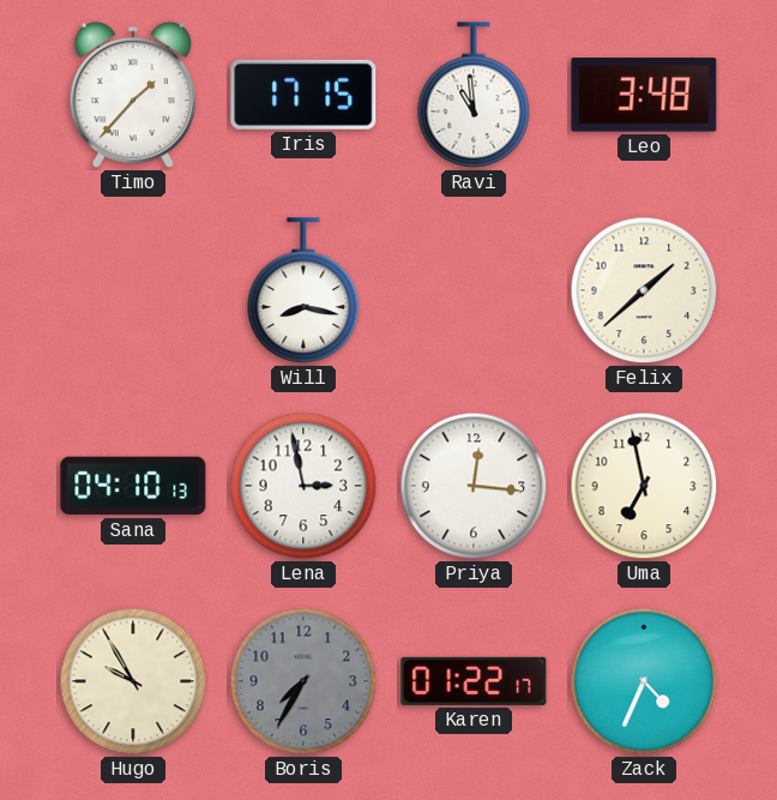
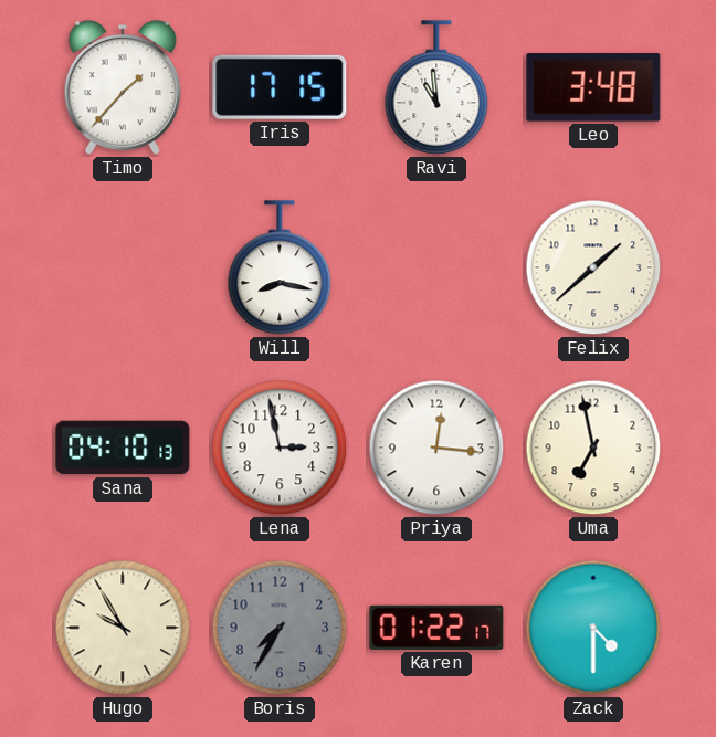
Zack: 4:34 -> 4:30 (593, 628)
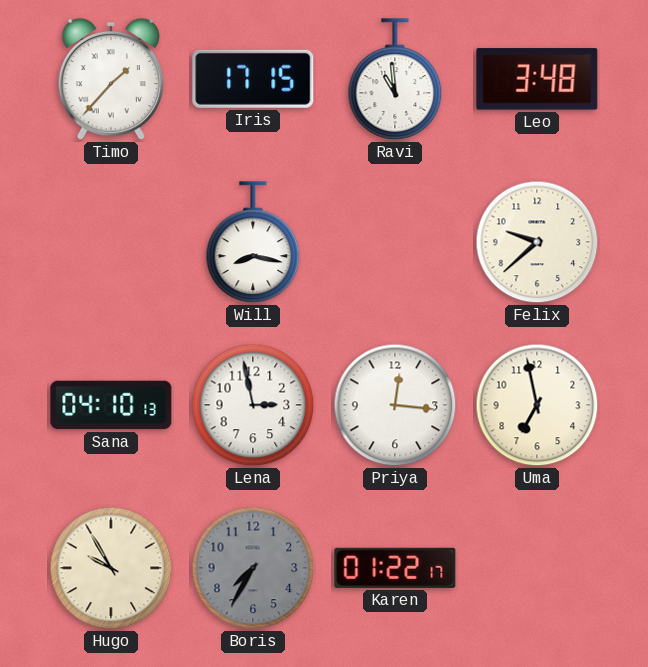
Felix: 1:38 -> 9:38 (537, 242)
Zack: 4:30 -> none (593, 628)
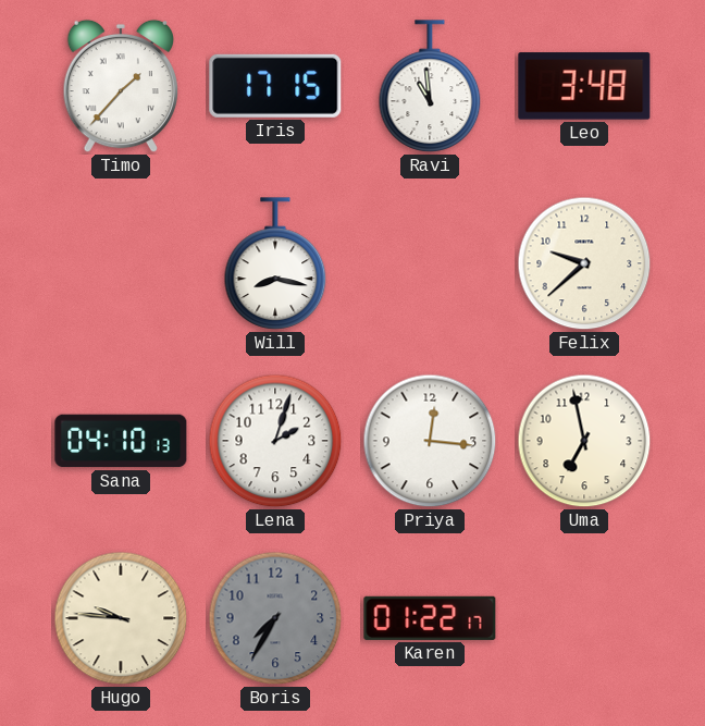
Lena: 2:58 -> 2:03 (275, 441)
Hugo: 9:55 -> 9:46 (121, 618)
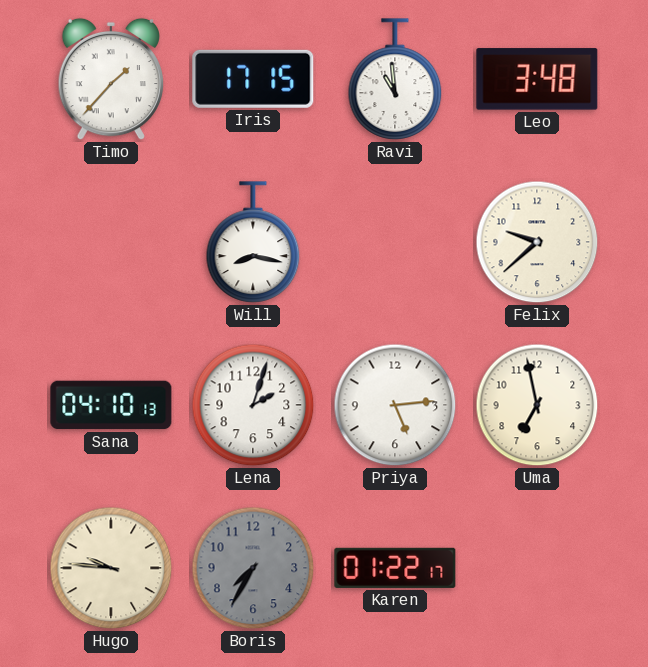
Priya: 12:16 -> 5:14 (395, 405)
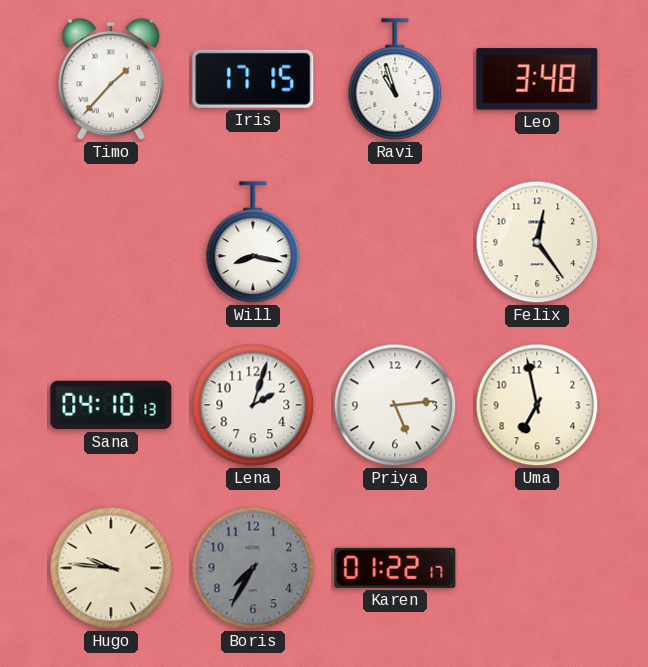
Ravi: 10:59 -> 10:57 (395, 79)
Felix: 9:38 -> 12:24 (537, 242)
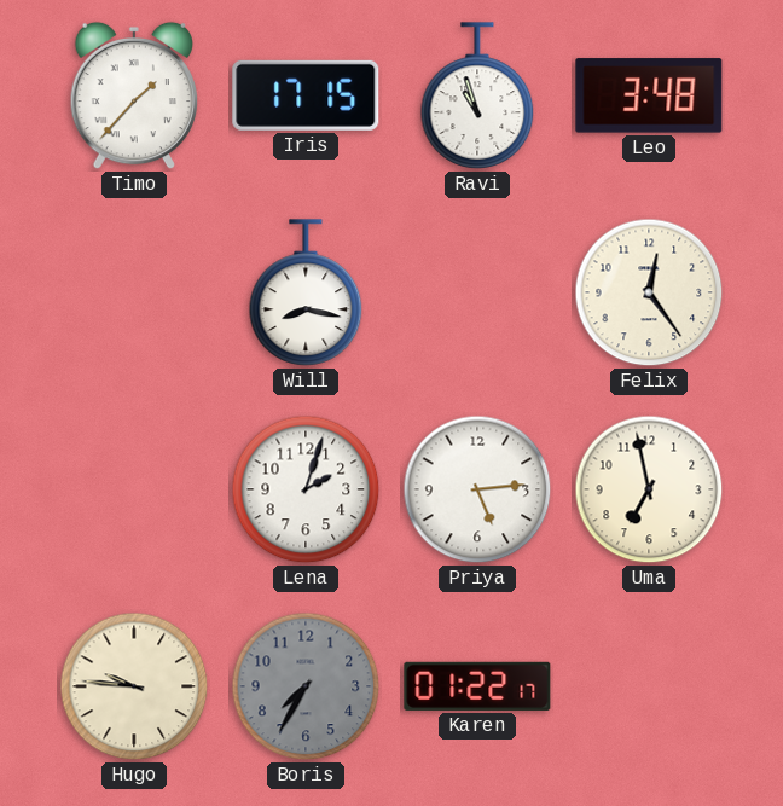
Sana: 04:10 -> none (111, 405)
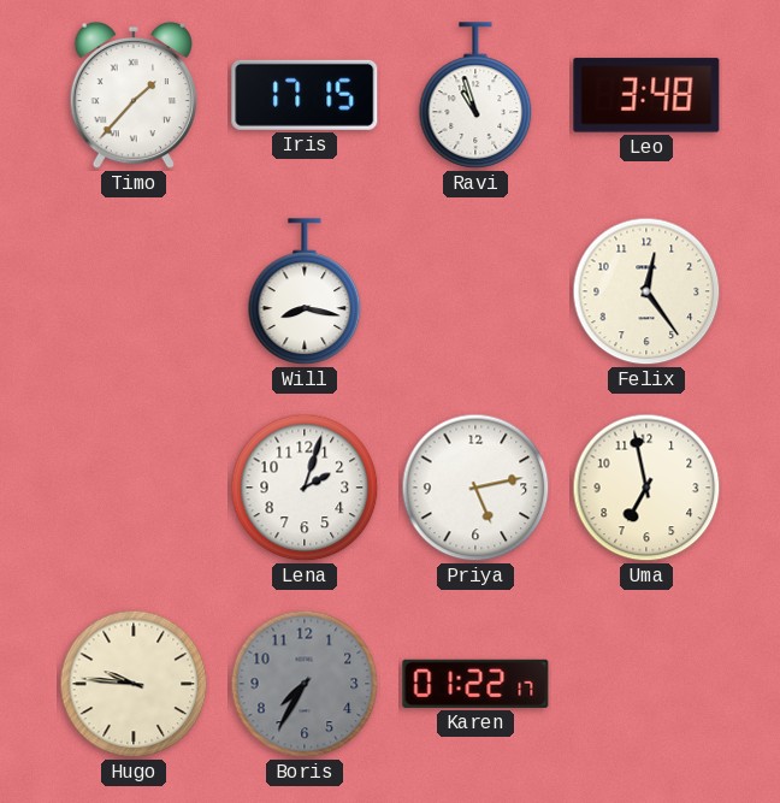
Priya: 5:14 -> 5:13 (475, 488)
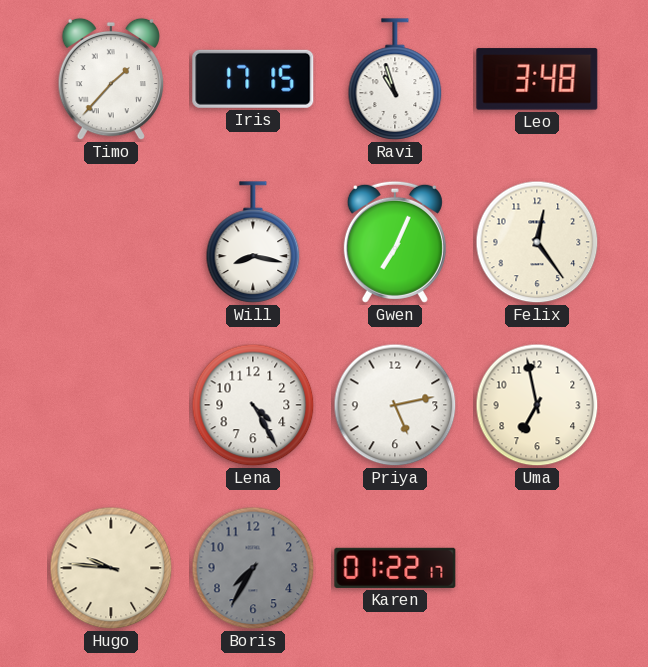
Gwen: none -> 7:04 (395, 242)
Lena: 2:03 -> 4:25 (253, 405)
